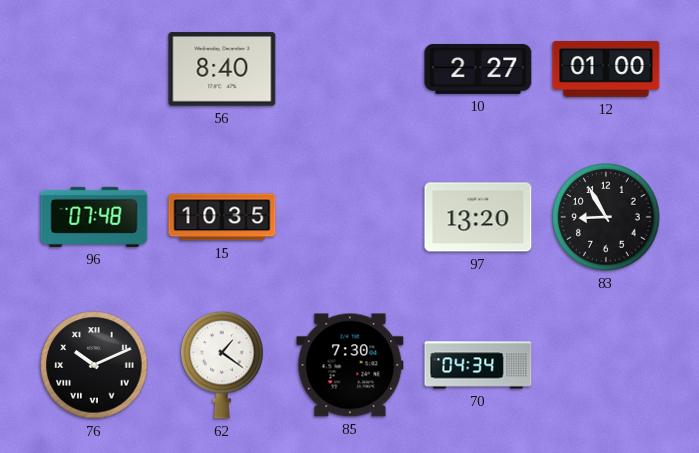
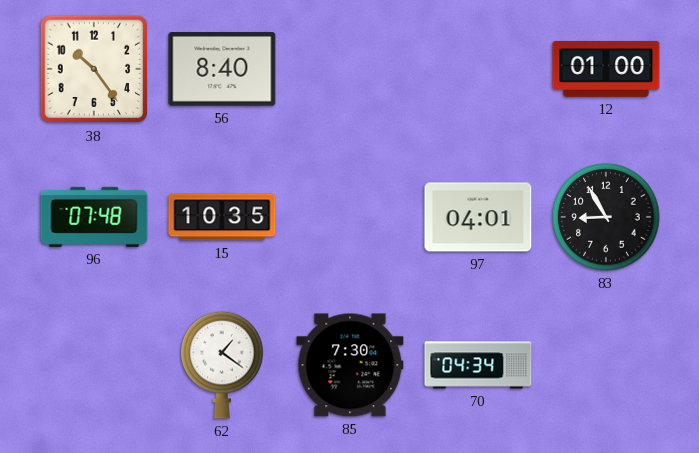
38: none -> 10:24 (94, 69)
10: 2:27 -> none (478, 69)
97: 13:20 -> 04:01 (478, 217)
76: 10:11 -> none (94, 365)
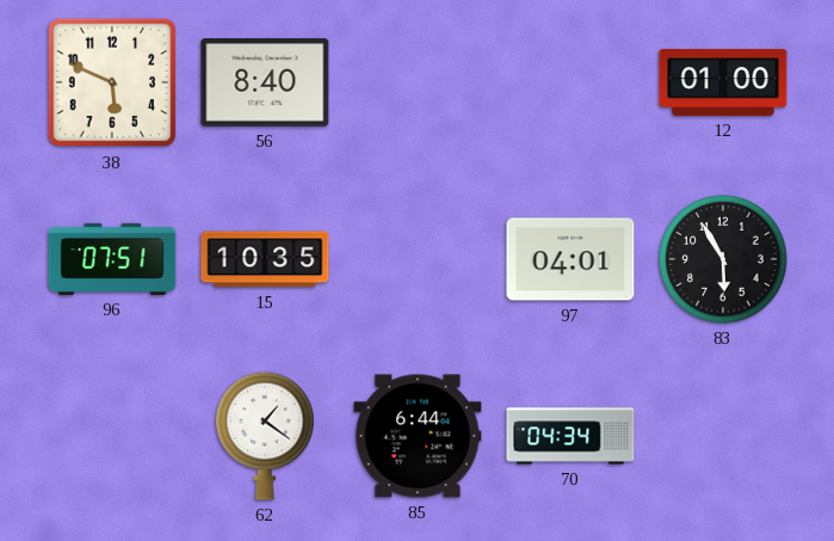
38: 10:24 -> 5:49 (112, 82)
96: 07:48 -> 07:51 (112, 259)
83: 8:55 -> 5:55 (723, 259)
85: 7:30 -> 6:44 (418, 436)
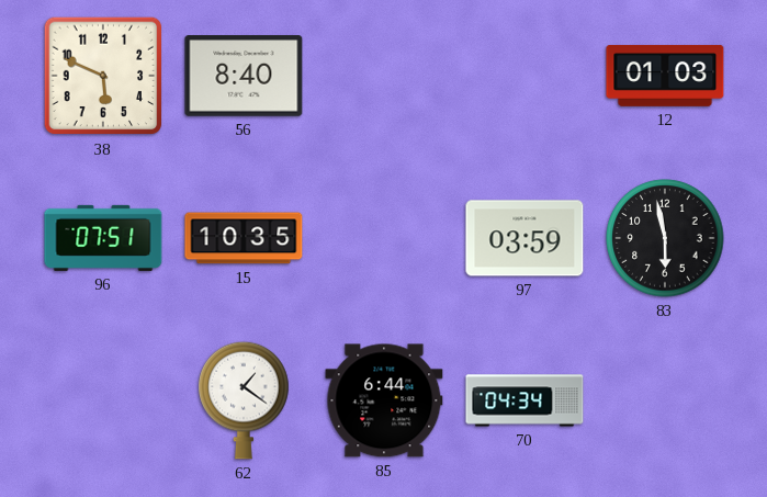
12: 01:00 -> 01:03 (665, 76)
97: 04:01 -> 03:59 (525, 238)
83: 5:55 -> 5:58 (665, 238)
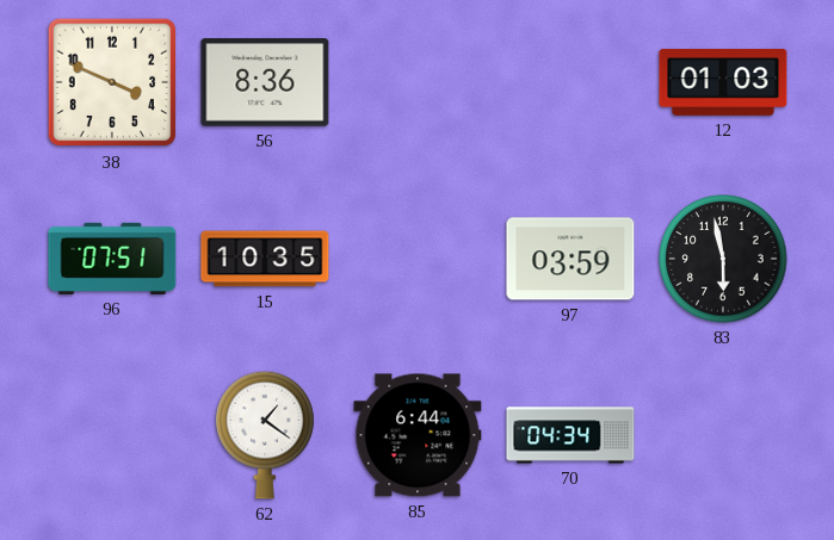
38: 5:49 -> 3:49 (112, 82)
56: 8:40 -> 8:36 (265, 82)
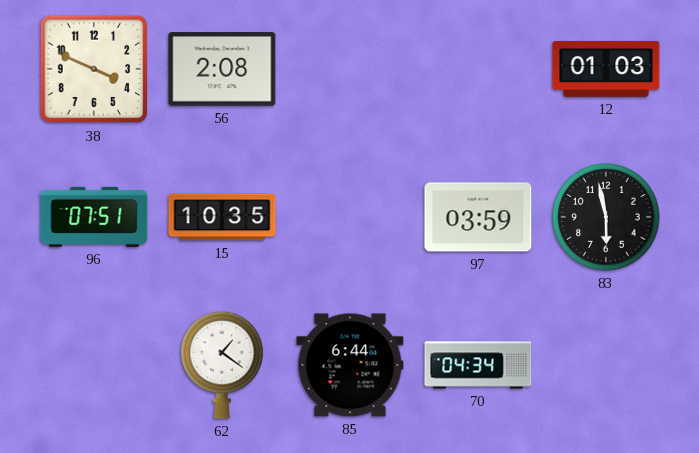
56: 8:36 -> 2:08 (222, 69)
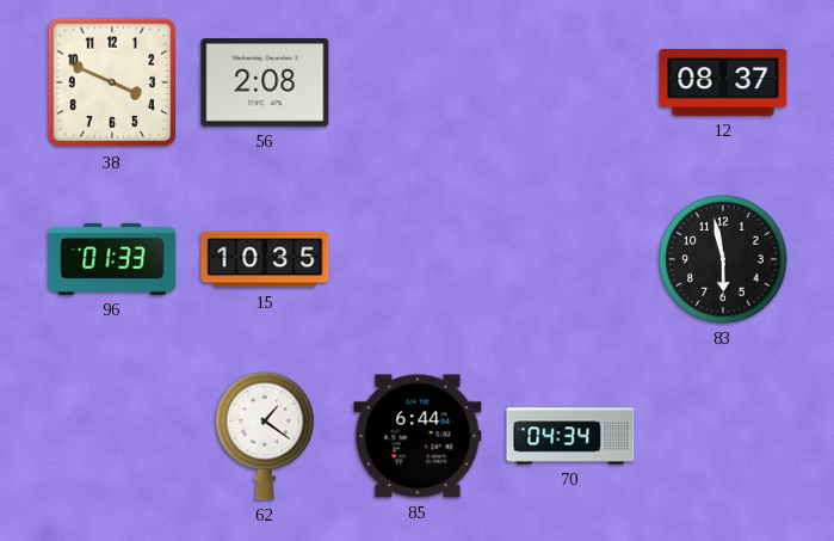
12: 01:03 -> 08:37 (723, 82)
96: 07:51 -> 01:33 (112, 259)
97: 03:59 -> none (478, 217)
